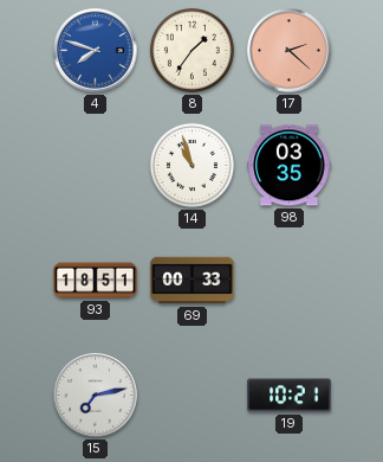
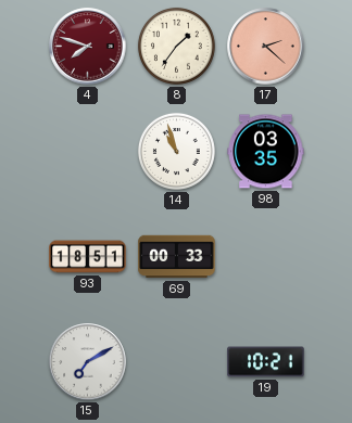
4 dial: blue -> burgundy (88, 47)
15: 7:13 -> 7:10 (88, 362)
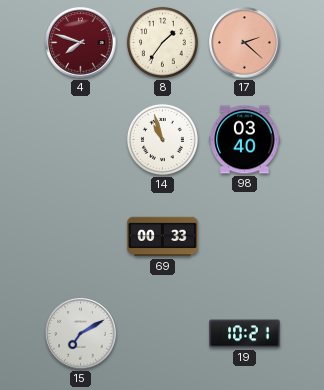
98: 03:35 -> 03:40 (245, 140)
93: 18:51 -> none (88, 257)
